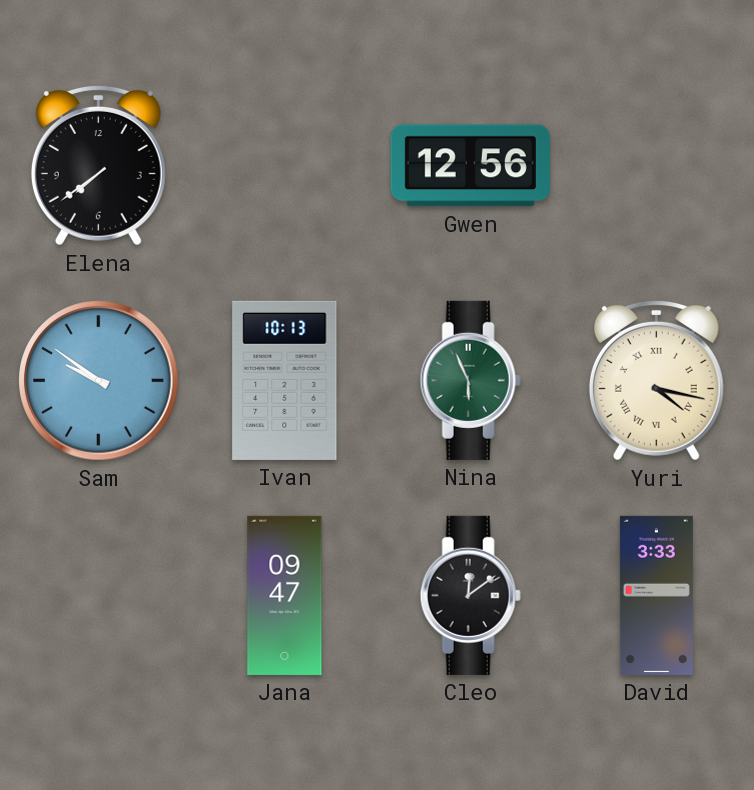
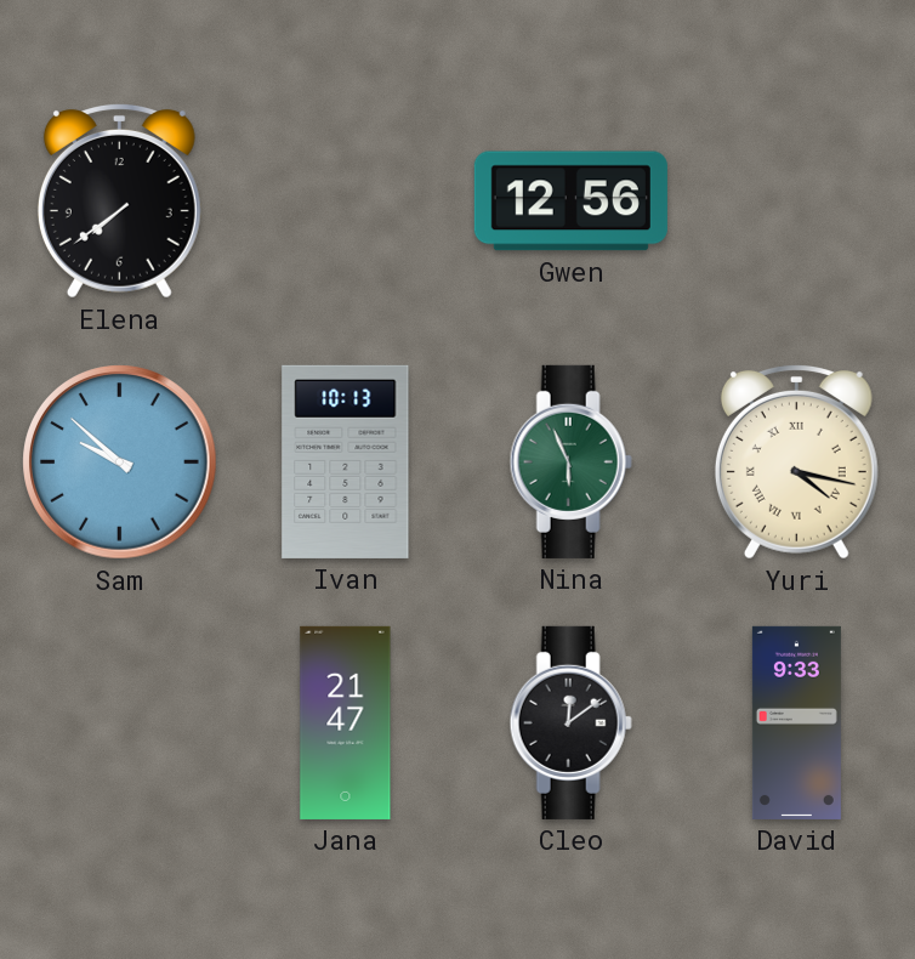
Sam: 9:51 -> 9:52 (120, 463)
Jana: 09:47 -> 21:47 (346, 722)
David: 3:33 -> 9:33 (796, 722)
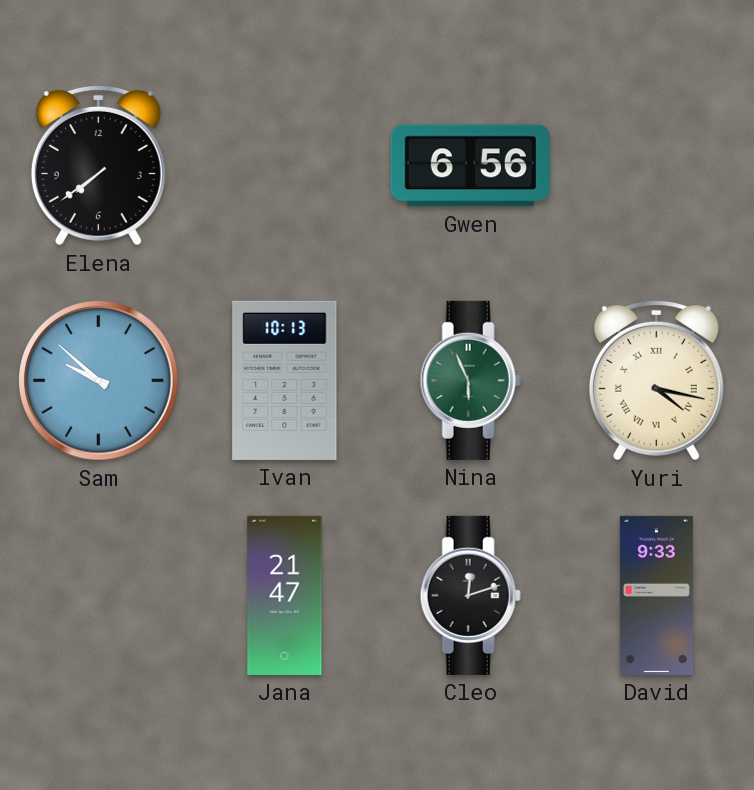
Gwen: 12:56 -> 6:56 (470, 166)
Cleo: 12:09 -> 12:12 (470, 595)
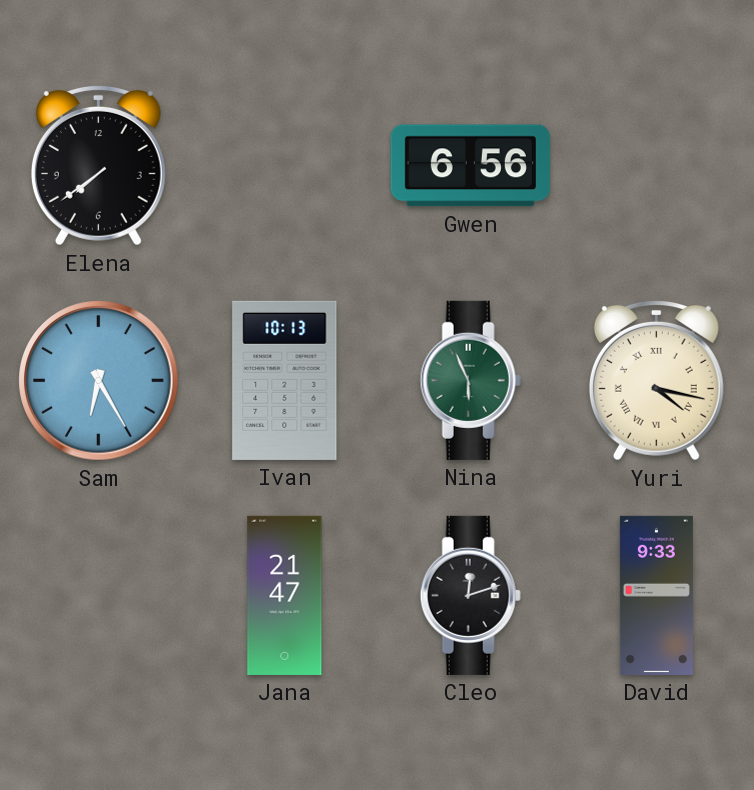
Sam: 9:52 -> 6:25 (99, 381)
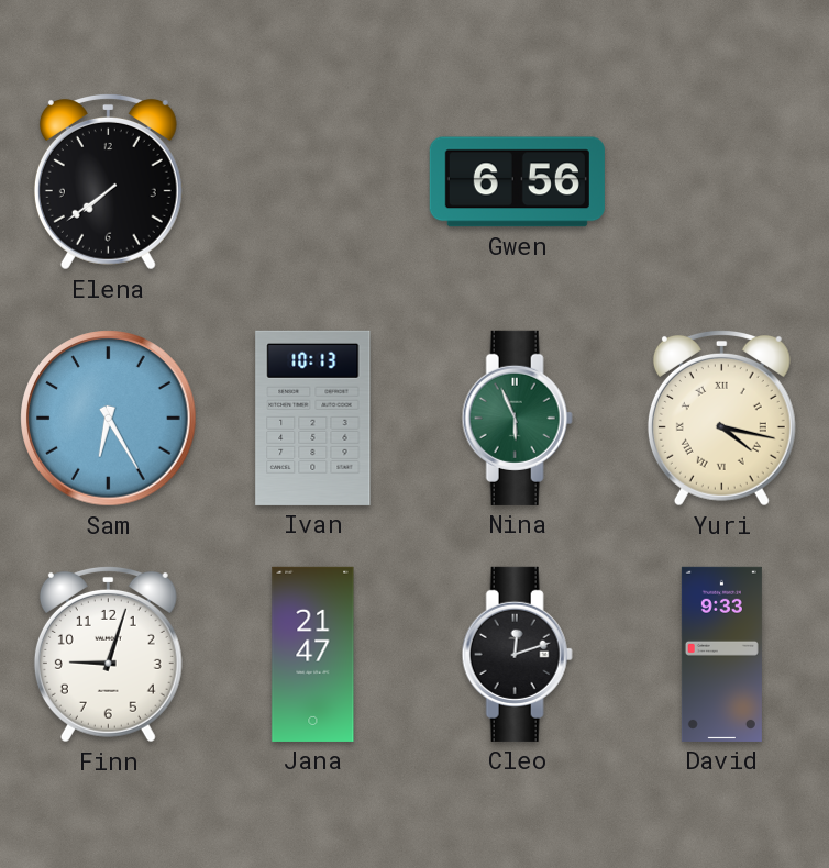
Finn: none -> 9:03 (108, 654)
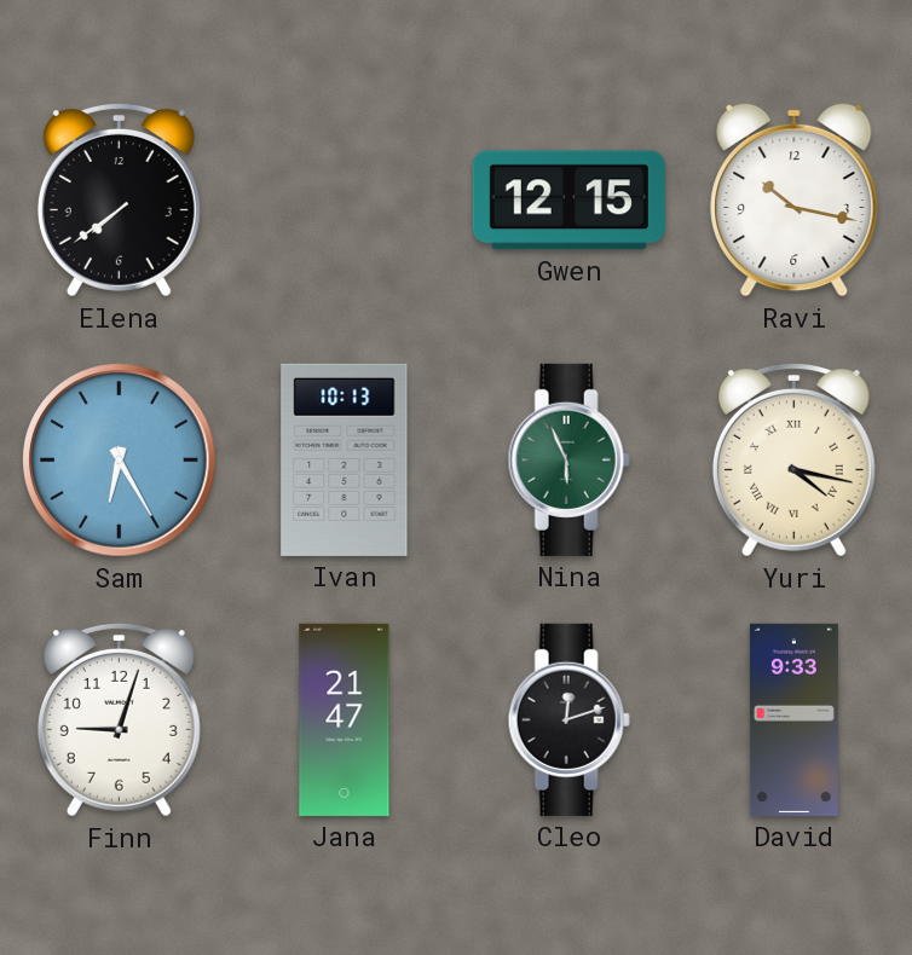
Gwen: 6:56 -> 12:15 (568, 201)
Ravi: none -> 10:17 (795, 199)
